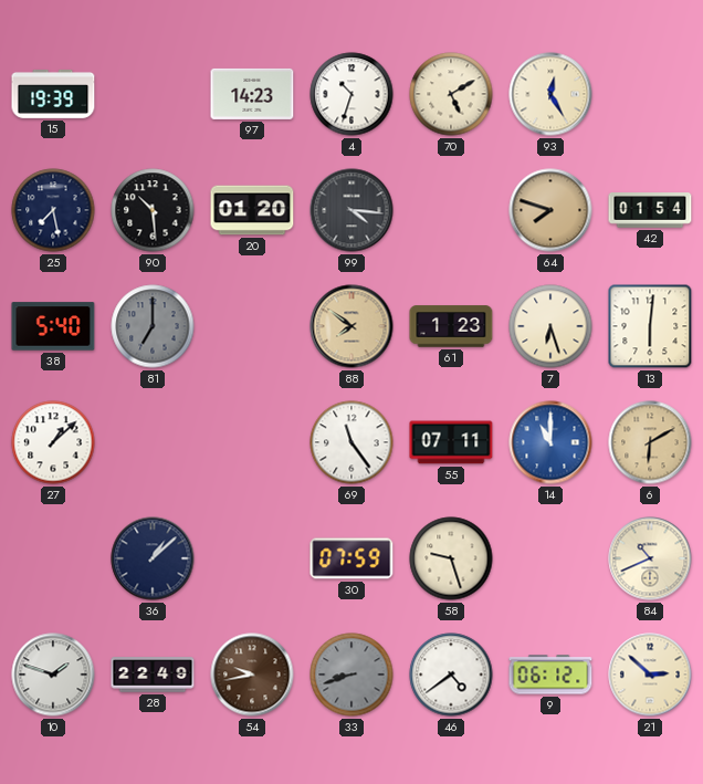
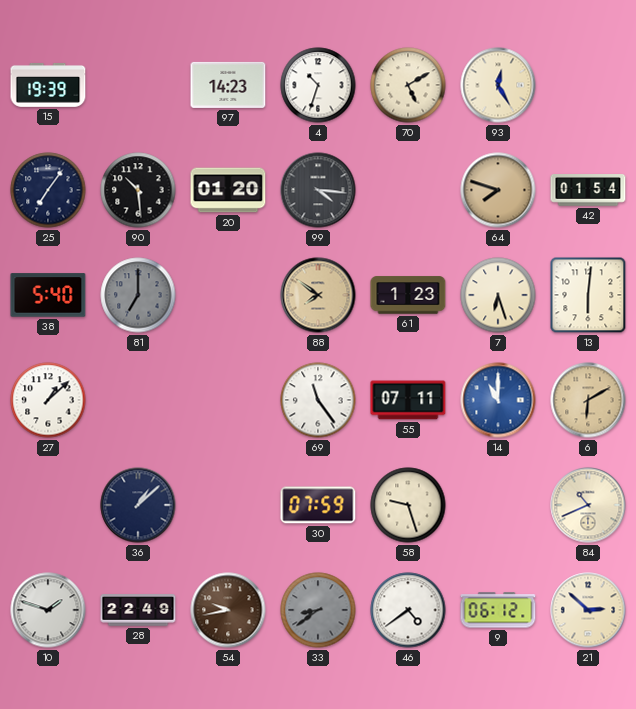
25: 7:28 -> 7:06 (48, 190)
33: 8:42 -> 8:39 (318, 610)
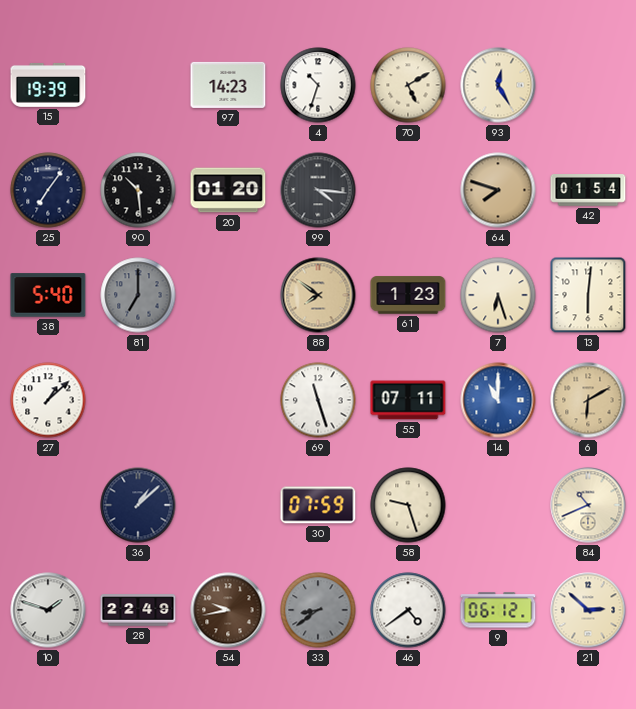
69: 11:24 -> 11:27 (318, 400)
